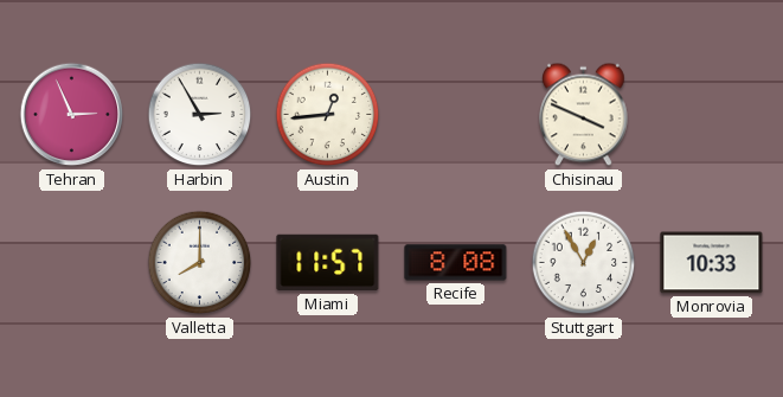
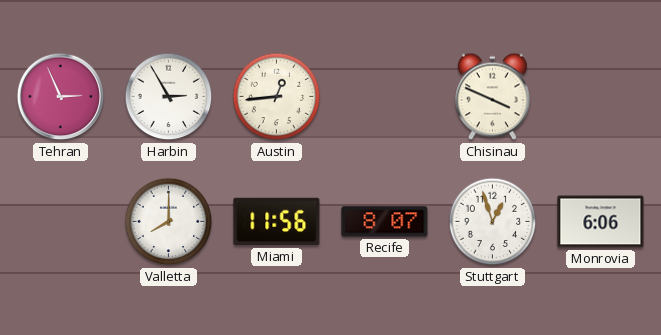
Miami: 11:57 -> 11:56 (277, 222)
Recife: 8:08 -> 8:07 (385, 222)
Stuttgart: 12:55 -> 12:57 (493, 222)
Monrovia: 10:33 -> 6:06 (601, 222)
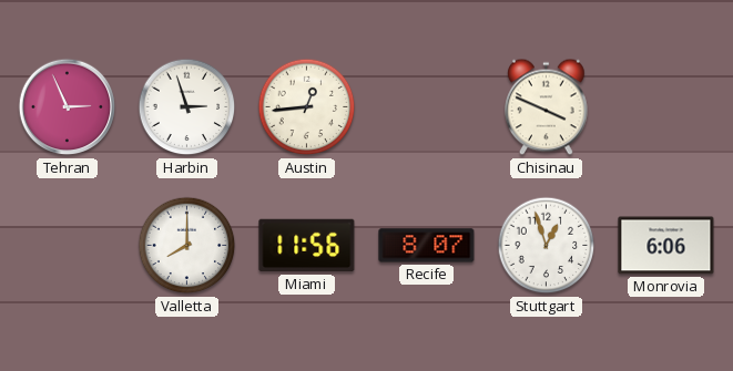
Harbin: 2:55 -> 2:57 (187, 107)
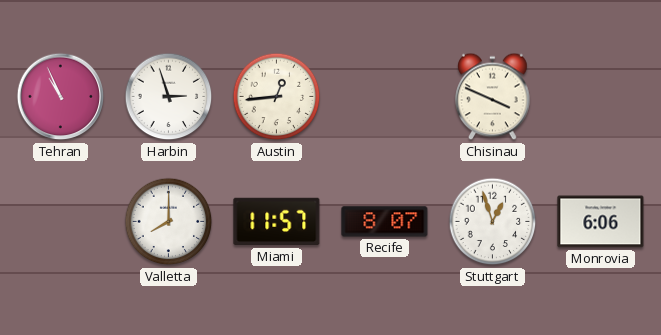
Tehran: 2:56 -> 10:56 (61, 97)
Miami: 11:56 -> 11:57 (277, 222)
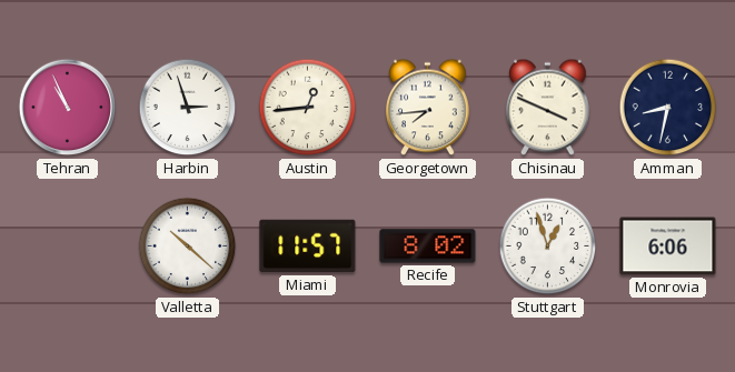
Georgetown: none -> 7:44 (428, 108)
Amman: none -> 8:32 (668, 108)
Valletta: 8:00 -> 10:22 (188, 247)
Recife: 8:07 -> 8:02 (428, 247)
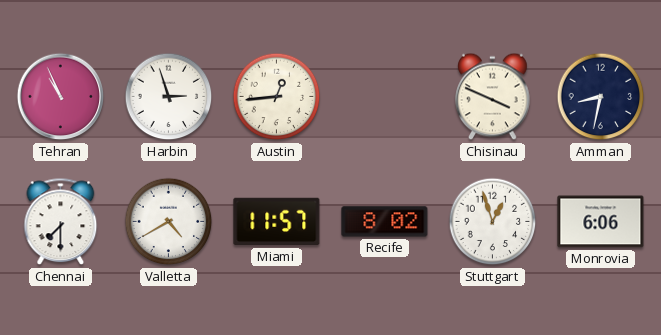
Georgetown: 7:44 -> none (428, 108)
Chennai: none -> 7:30 (61, 222)
Valletta: 10:22 -> 4:40 (169, 222)
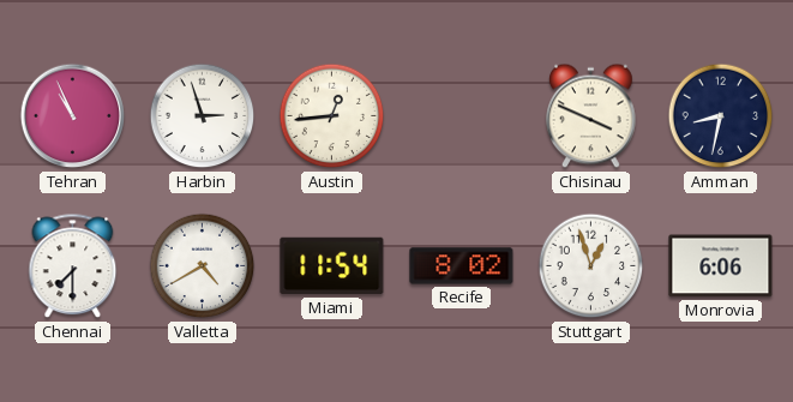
Miami: 11:57 -> 11:54 (332, 266)
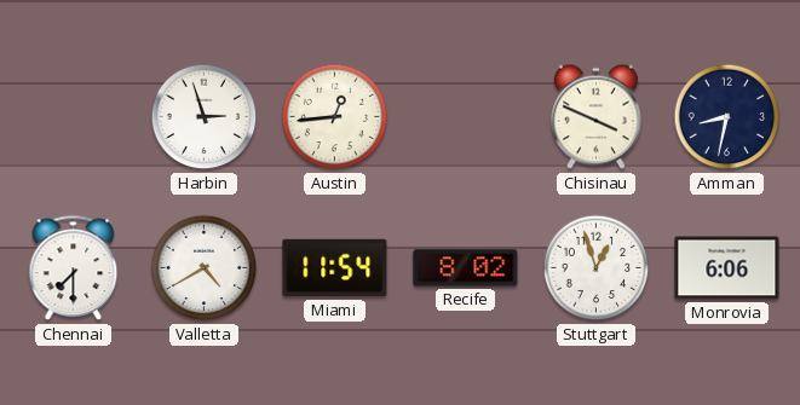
Tehran: 10:56 -> none (73, 116)
